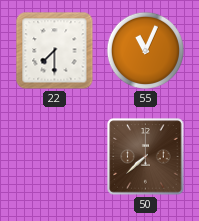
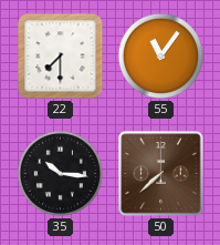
55: 11:04 -> 11:06 (160, 55)
35: none -> 10:16 (60, 173)
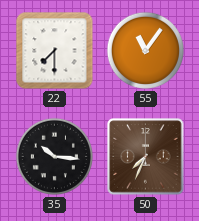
50: 7:38 -> 7:34 (146, 157)
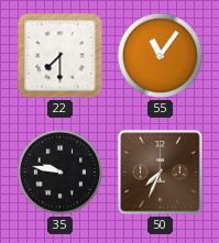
35: 10:16 -> 9:47 (59, 172)
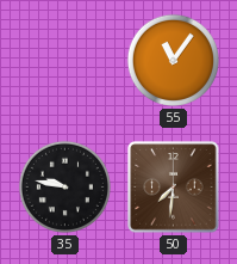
22: 7:30 -> none (61, 56)
50: 7:34 -> 7:31 (174, 188)
